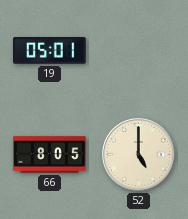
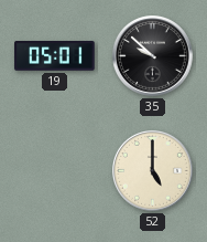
35: none -> 9:52 (152, 55)
66: 8:05 -> none (50, 155)
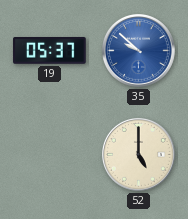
19: 05:01 -> 05:37 (50, 51)
35 dial: black -> blue (138, 50)
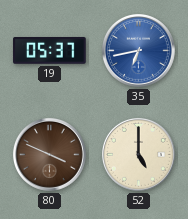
35: 9:52 -> 6:43 (138, 50)
80: none -> 3:49 (49, 154)
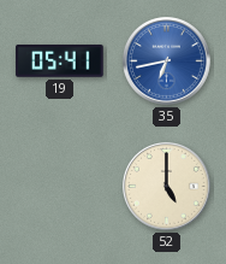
19: 05:37 -> 05:41 (60, 61)
80: 3:49 -> none (49, 154)
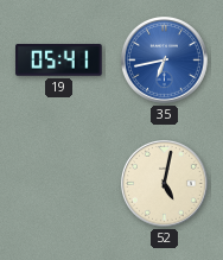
52: 5:00 -> 5:02 (164, 183)
